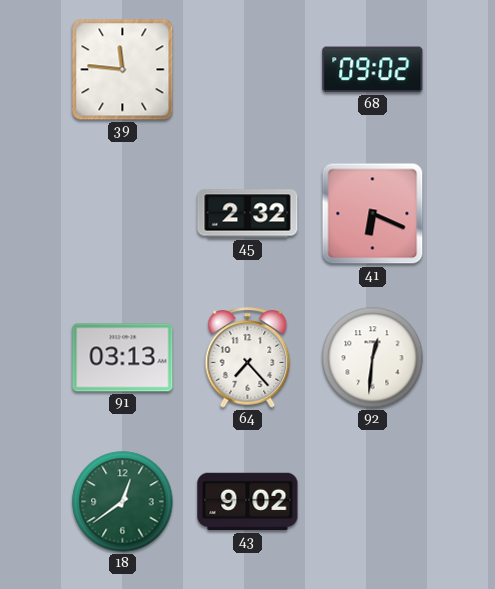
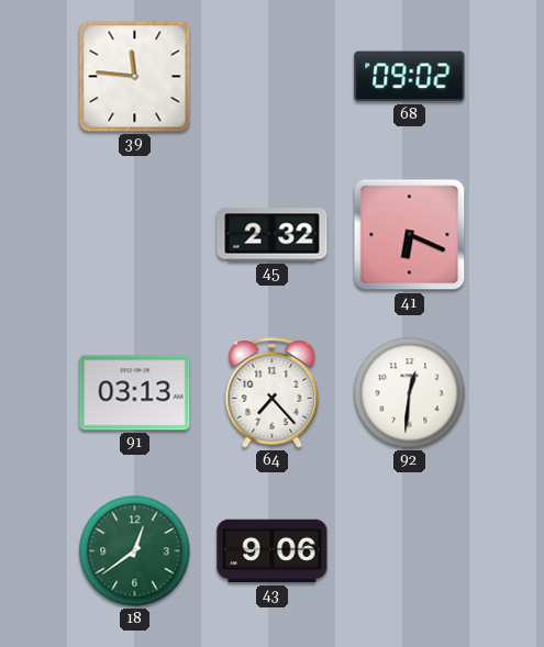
43: 9:02 -> 9:06 (273, 551)
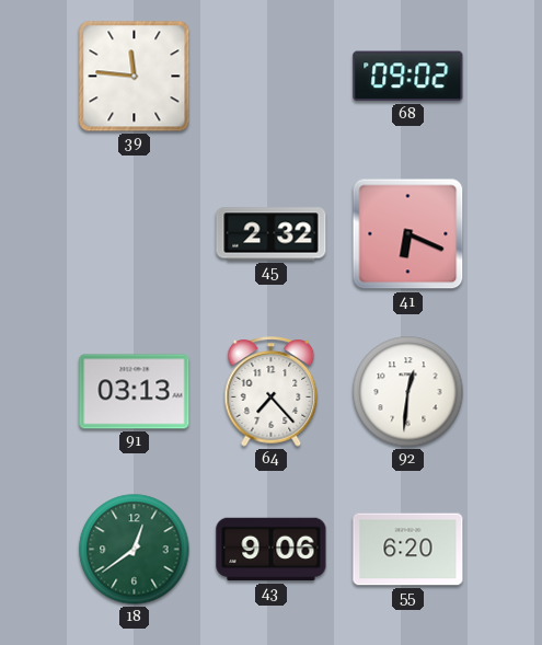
55: none -> 6:20 (408, 550)
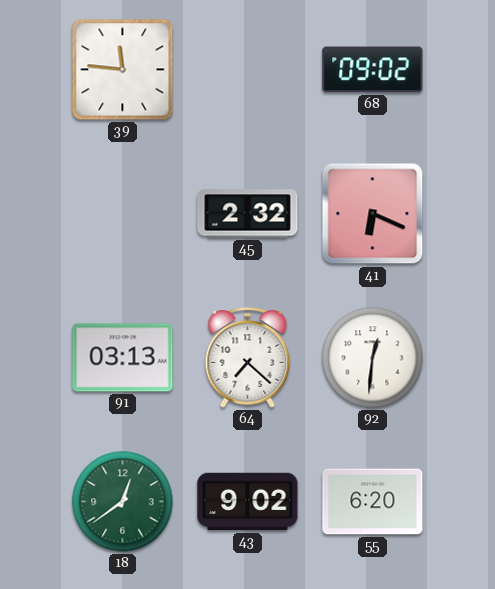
64: 7:23 -> 7:22 (248, 358)
43: 9:06 -> 9:02 (248, 502)
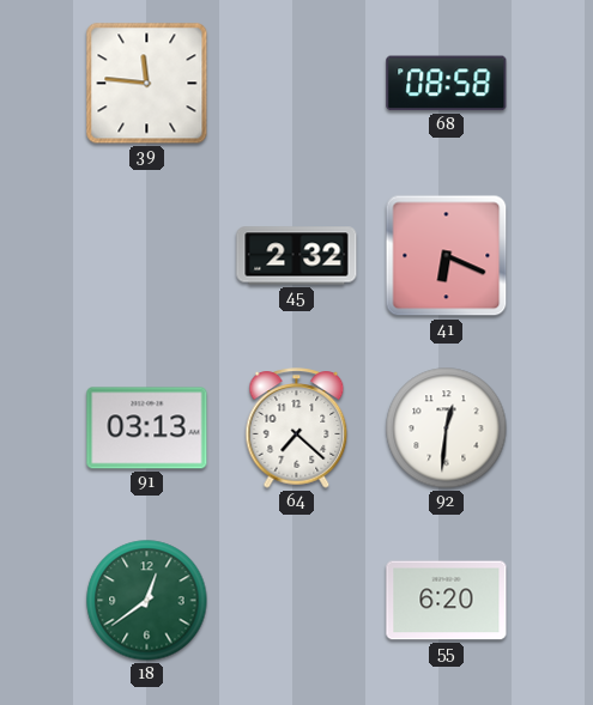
68: 09:02 -> 08:58 (447, 84)
43: 9:02 -> none (248, 502)
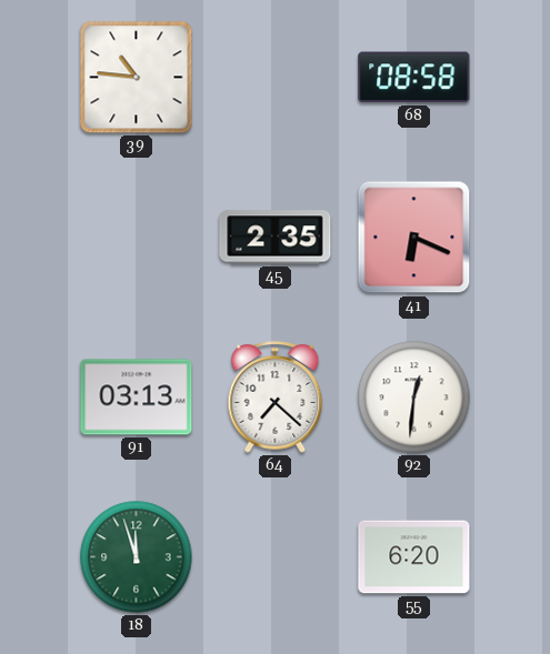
39: 11:46 -> 10:46 (137, 78)
45: 2:32 -> 2:35 (276, 238)
18: 12:39 -> 11:57 (137, 557)
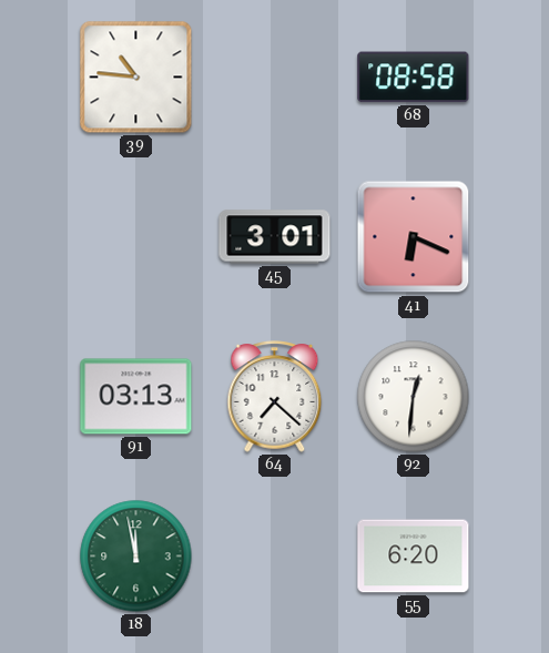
45: 2:35 -> 3:01 (275, 237)
18: 11:57 -> 11:58 (136, 557)
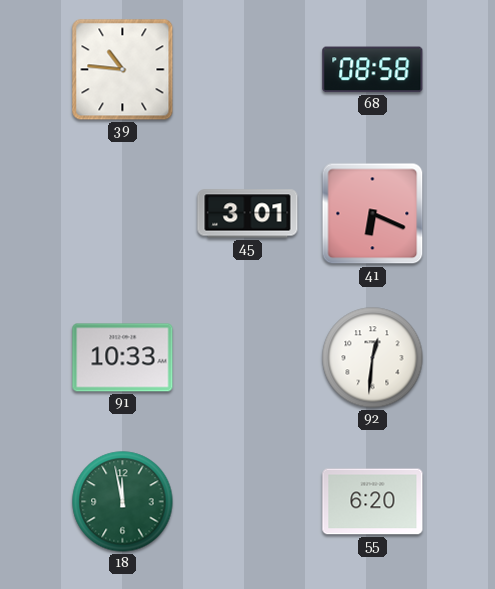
91: 03:13 -> 10:33 (123, 358)
64: 7:22 -> none (275, 397)
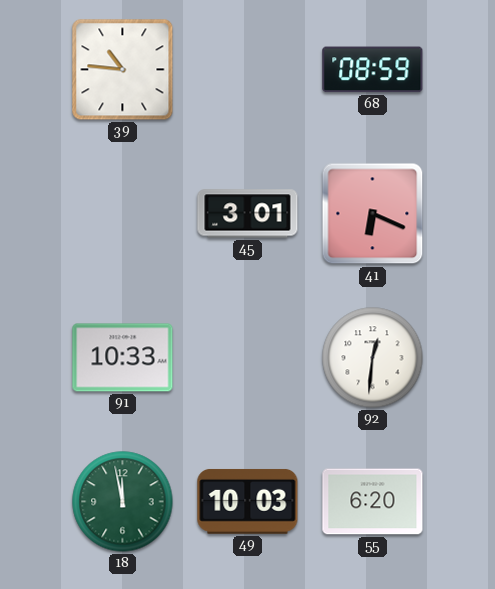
68: 08:58 -> 08:59 (373, 70)
49: none -> 10:03 (248, 501)
